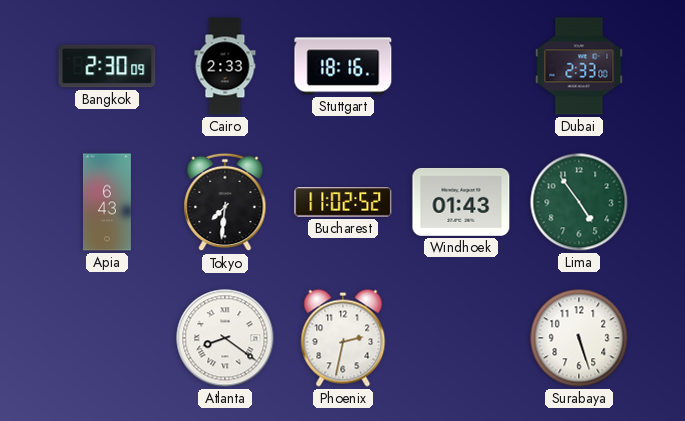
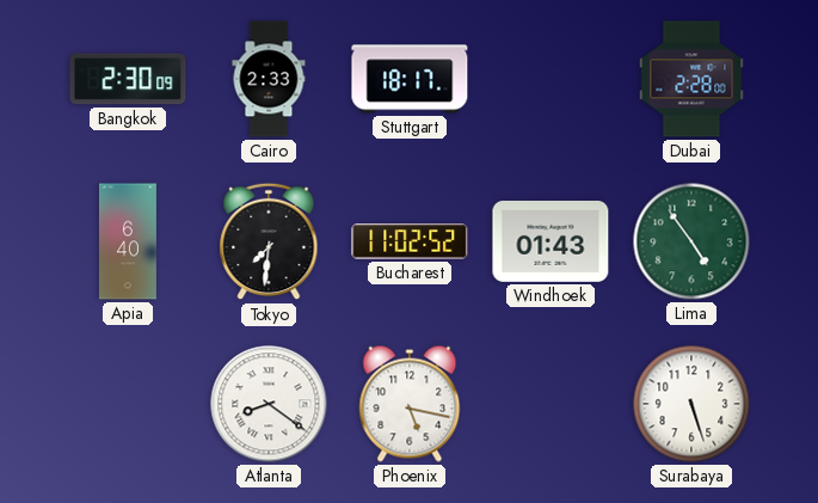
Stuttgart: 18:16 -> 18:17 (410, 79)
Dubai: 2:33 -> 2:28 (691, 79)
Apia: 6:43 -> 6:40 (128, 241)
Phoenix: 2:32 -> 5:17 (410, 404)
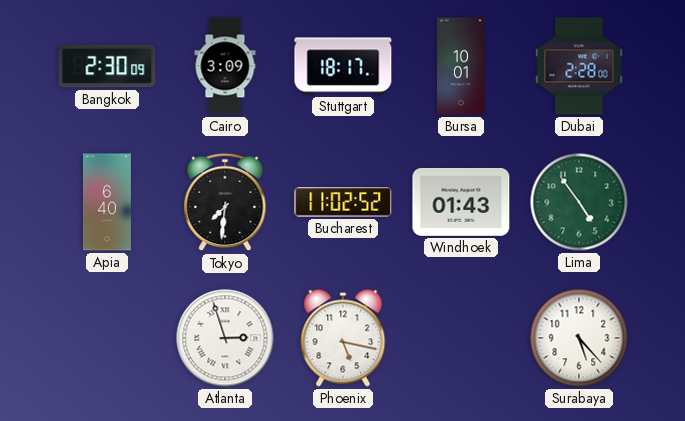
Cairo: 2:33 -> 3:09 (225, 66)
Bursa: none -> 10:01 (461, 66)
Atlanta: 8:21 -> 2:57 (225, 338)
Surabaya: 5:27 -> 5:23 (579, 338)
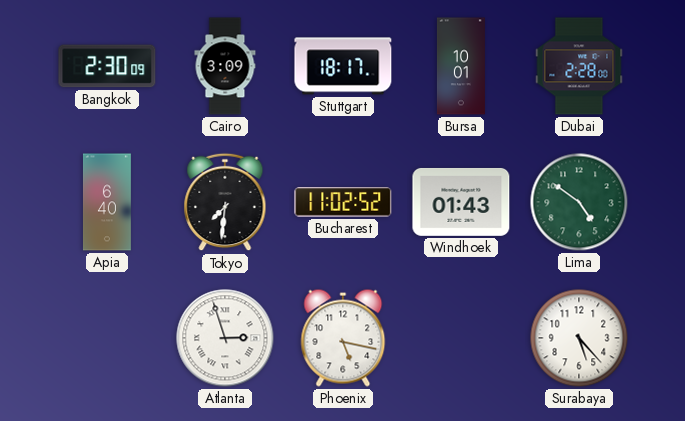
Lima: 4:54 -> 4:51 (579, 202)
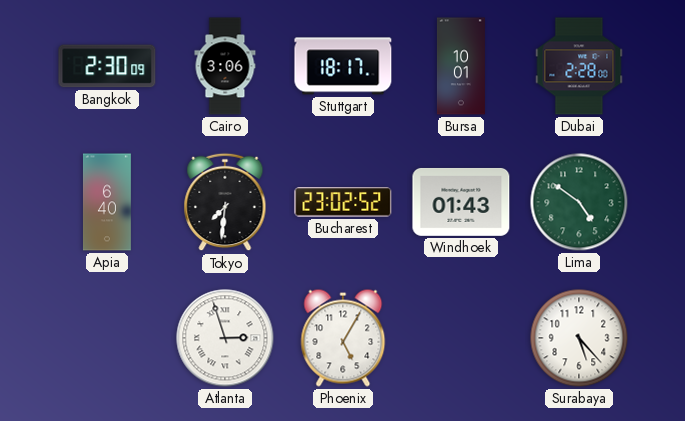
Cairo: 3:09 -> 3:06 (225, 66)
Bucharest: 11:02 -> 23:02 (343, 202)
Phoenix: 5:17 -> 5:05 (343, 338)
